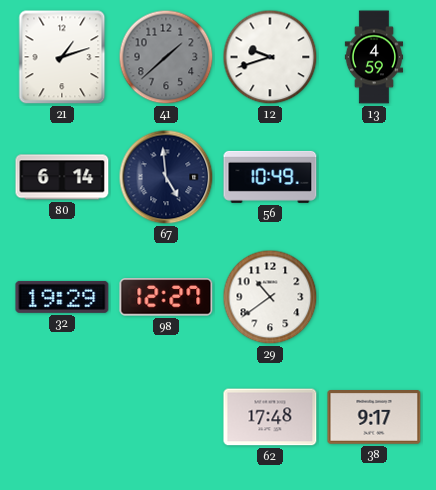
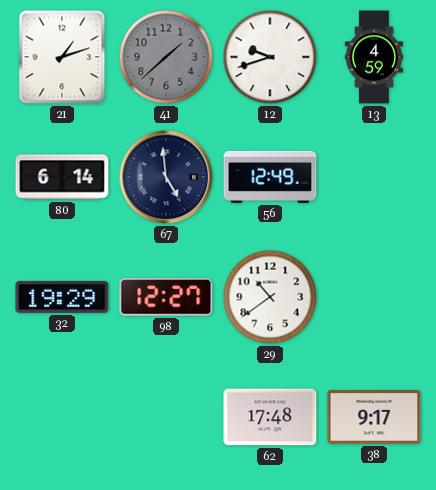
56: 10:49 -> 12:49 (270, 177)
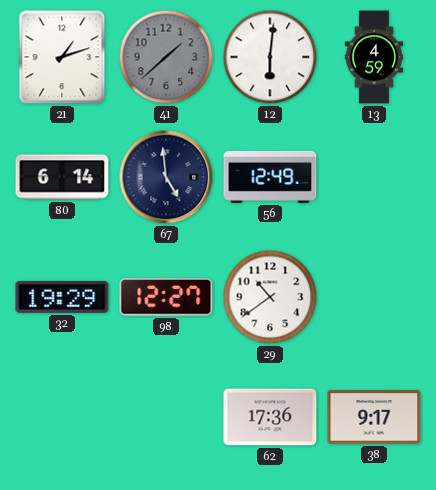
12: 9:42 -> 6:01 (270, 57)
62: 17:48 -> 17:36 (270, 417)
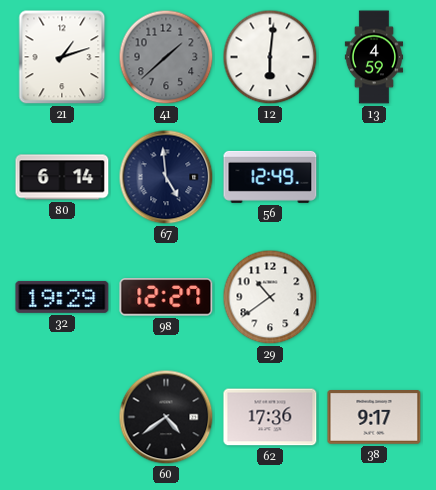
60: none -> 4:39 (166, 417)
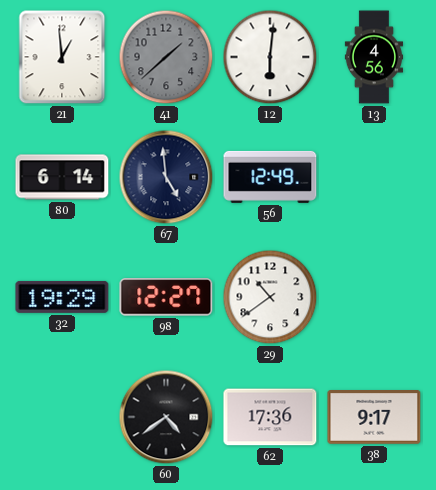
21: 1:12 -> 12:59 (62, 57)
13: 4:59 -> 4:56 (373, 57)
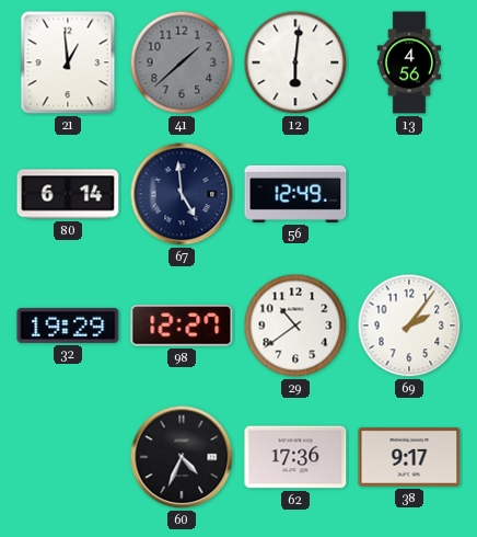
69: none -> 2:06 (409, 325)
60: 4:39 -> 4:34 (182, 457)
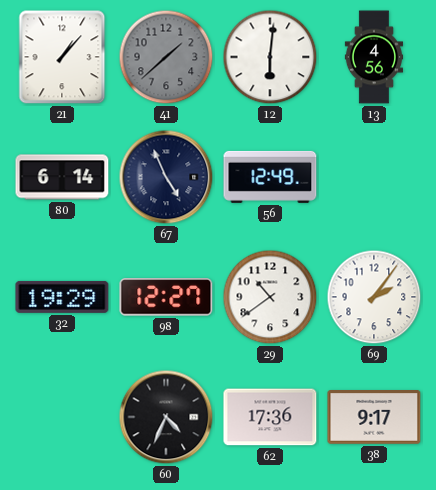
21: 12:59 -> 1:07 (62, 57)
67: 4:59 -> 4:56 (166, 177)
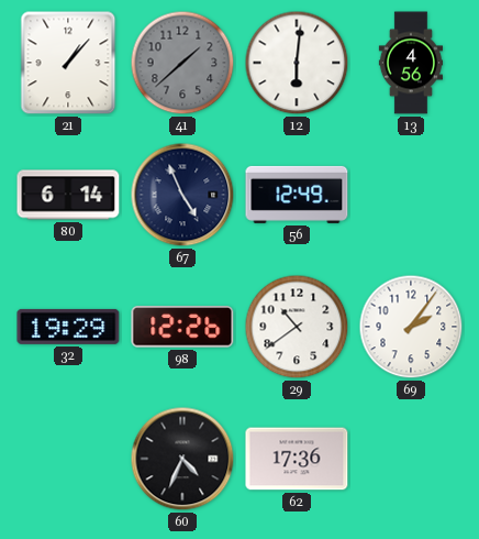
98: 12:27 -> 12:26 (182, 327)
38: 9:17 -> none (374, 418)
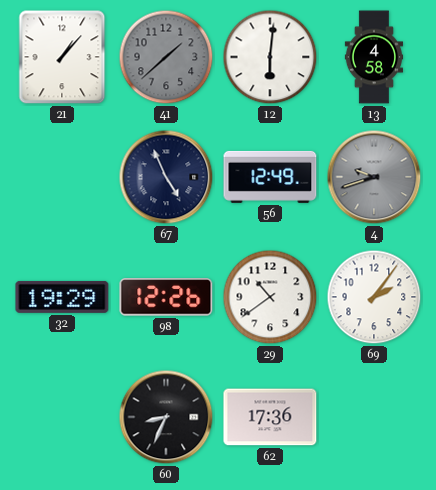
13: 4:56 -> 4:58 (373, 57)
80: 6:14 -> none (68, 195)
4: none -> 9:42 (374, 177)
60: 4:34 -> 8:34 (166, 417)
